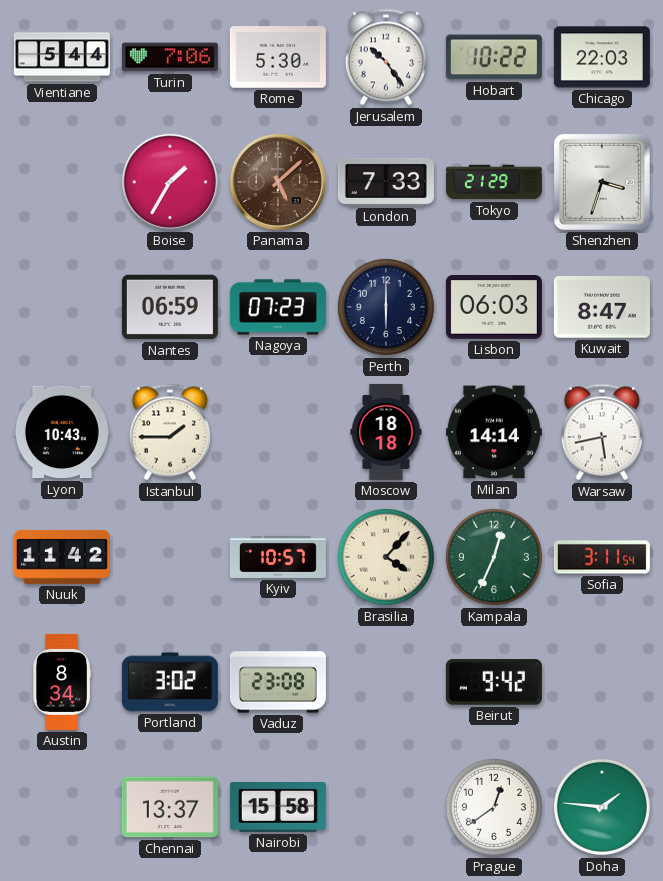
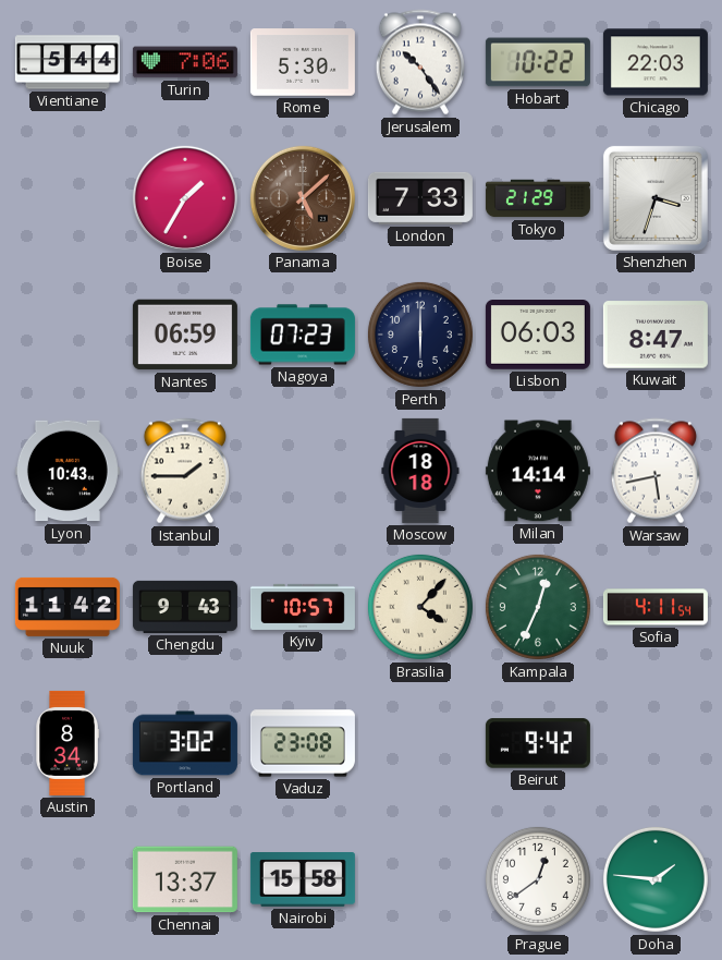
Chengdu: none -> 9:43 (185, 607)
Sofia: 3:11 -> 4:11 (656, 607)
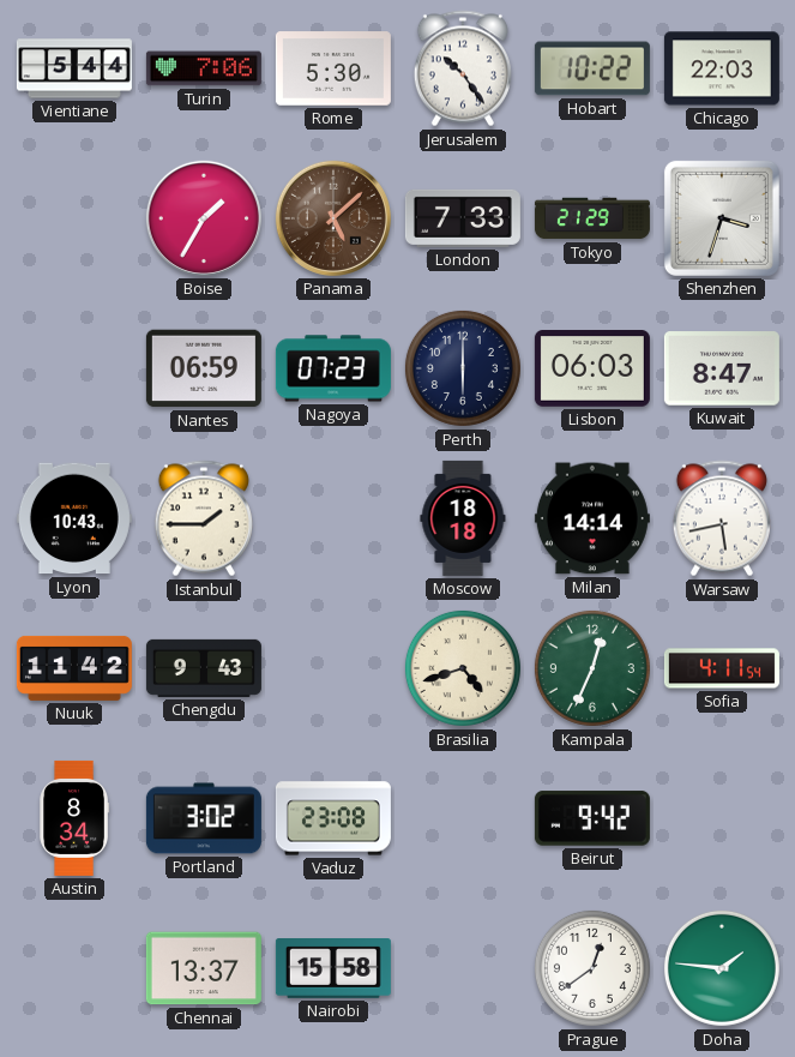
Kyiv: 10:57 -> none (303, 607)
Brasilia: 4:07 -> 4:42 (463, 668)
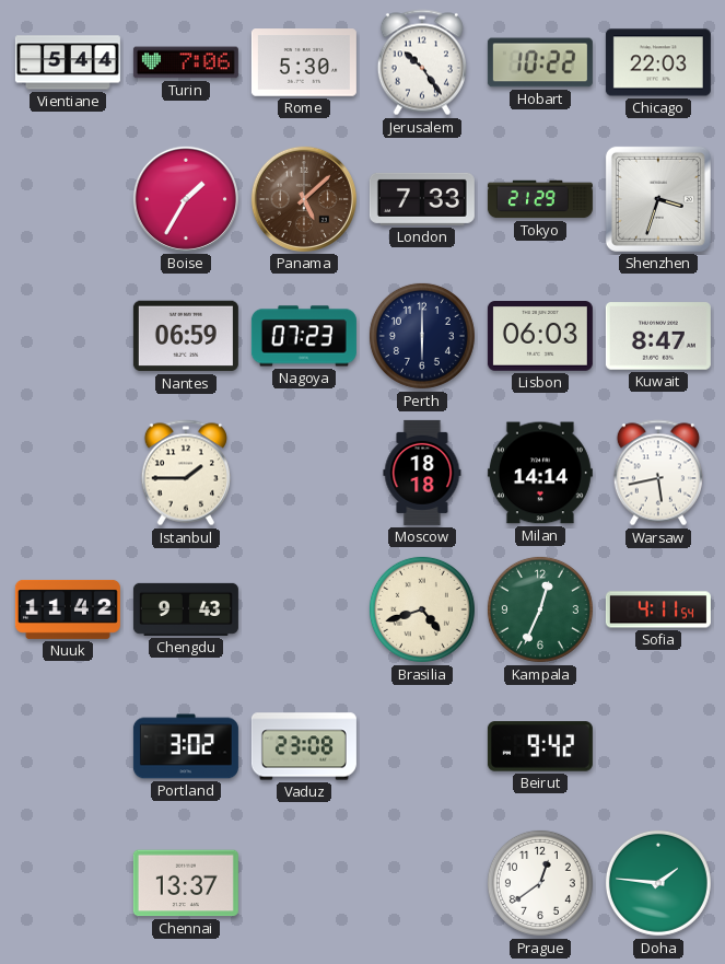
Lyon: 10:43 -> none (74, 518)
Austin: 8:34 -> none (73, 818)
Nairobi: 15:58 -> none (333, 969)
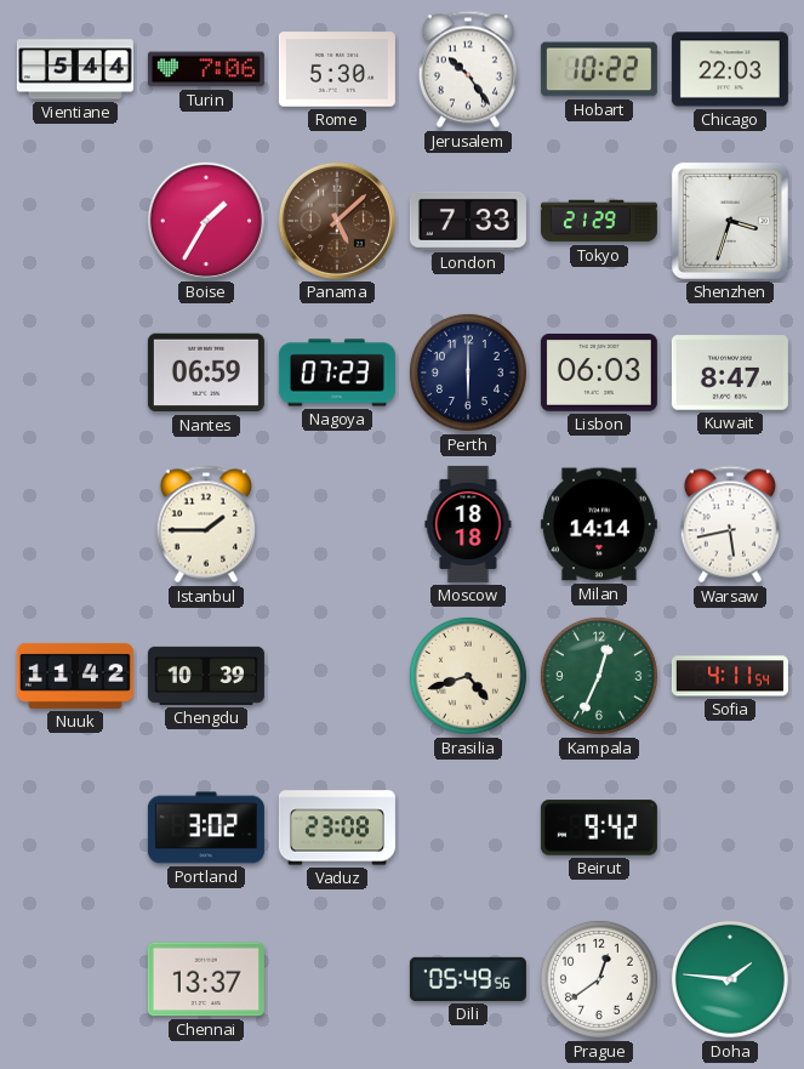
Chengdu: 9:43 -> 10:39 (206, 676)
Dili: none -> 05:49 (468, 979)
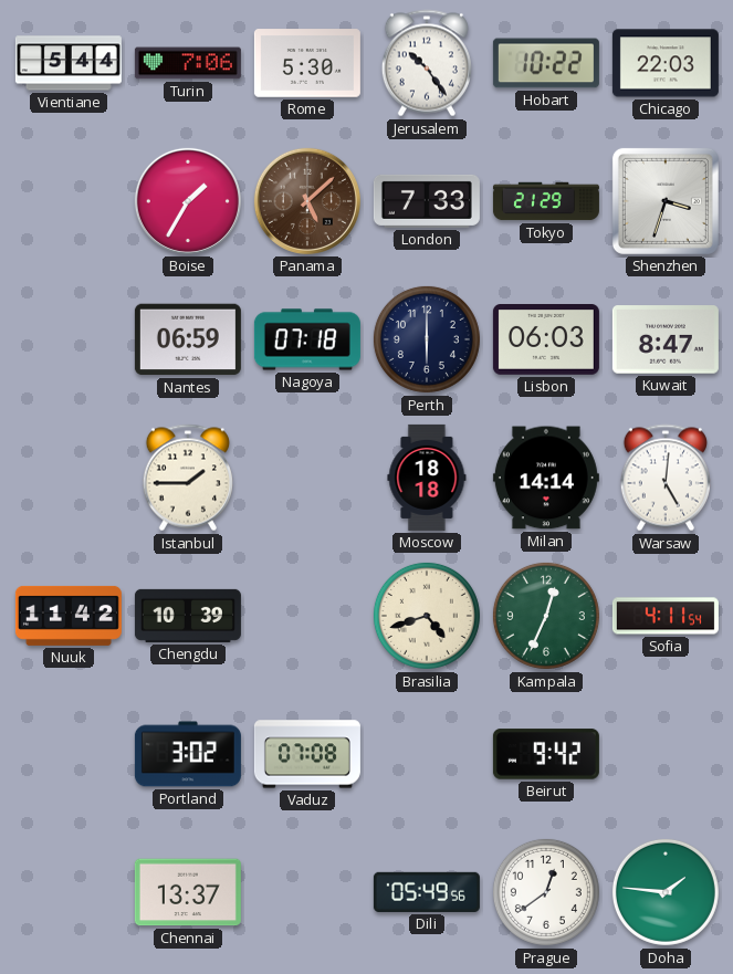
Nagoya: 07:23 -> 07:18 (307, 339)
Warsaw: 5:43 -> 5:01 (666, 478)
Vaduz: 23:08 -> 07:08 (307, 754)
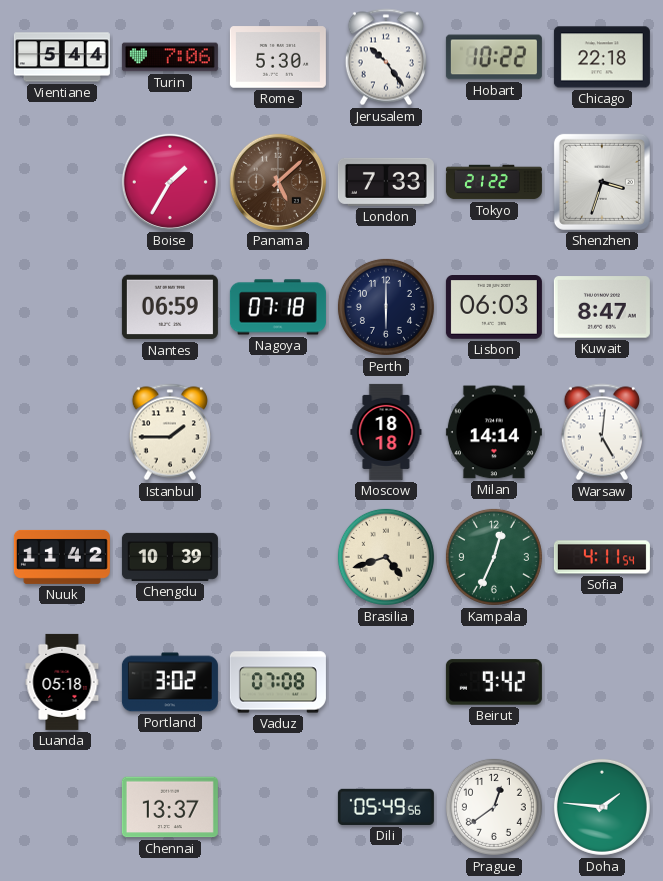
Chicago: 22:03 -> 22:18 (602, 57)
Tokyo: 21:29 -> 21:22 (494, 182)
Luanda: none -> 05:18 (62, 682)
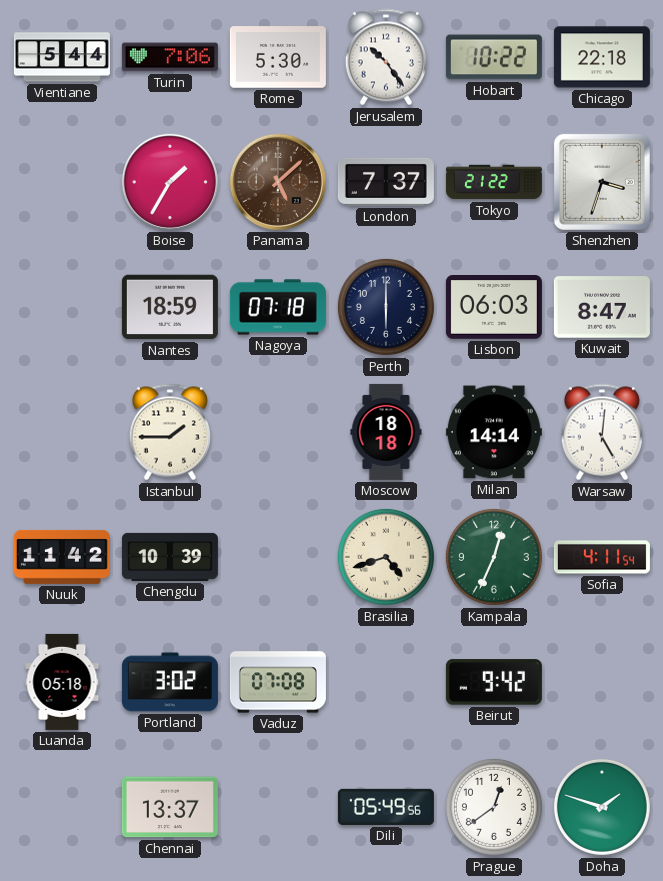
London: 7:33 -> 7:37 (386, 182)
Nantes: 06:59 -> 18:59 (170, 307)
Doha: 1:46 -> 1:48 (602, 807)
